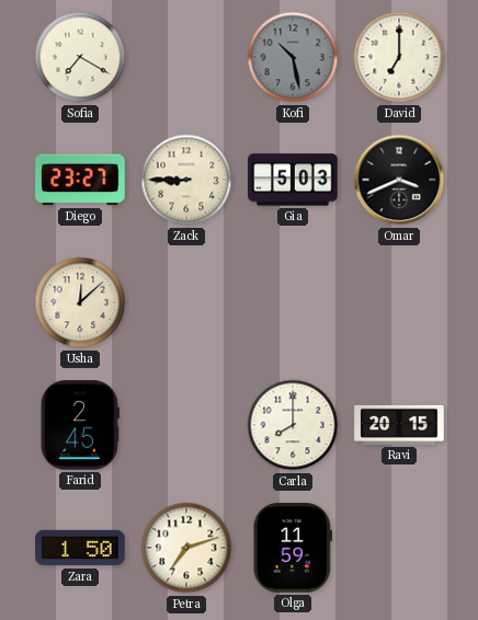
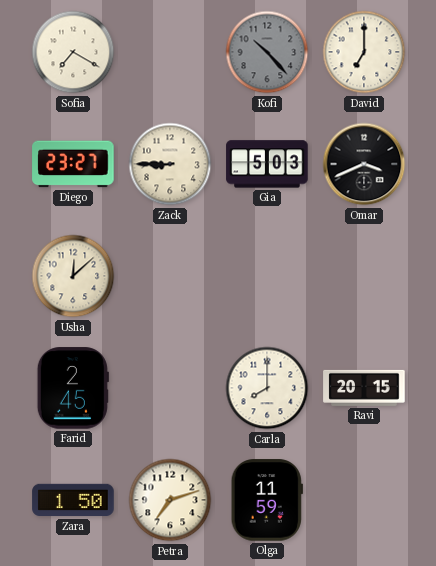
Kofi: 10:28 -> 10:23 (267, 52)
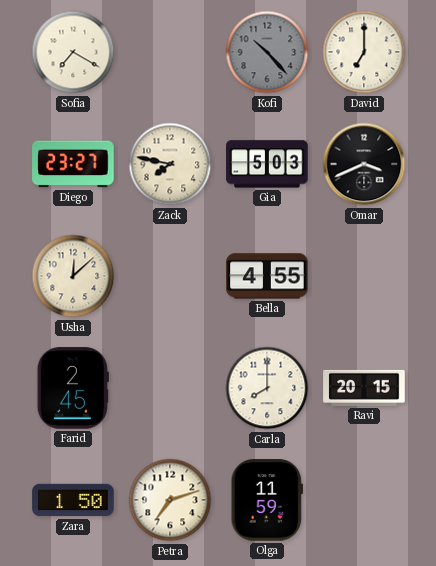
Zack: 8:45 -> 7:47 (170, 164)
Bella: none -> 4:55 (267, 276)
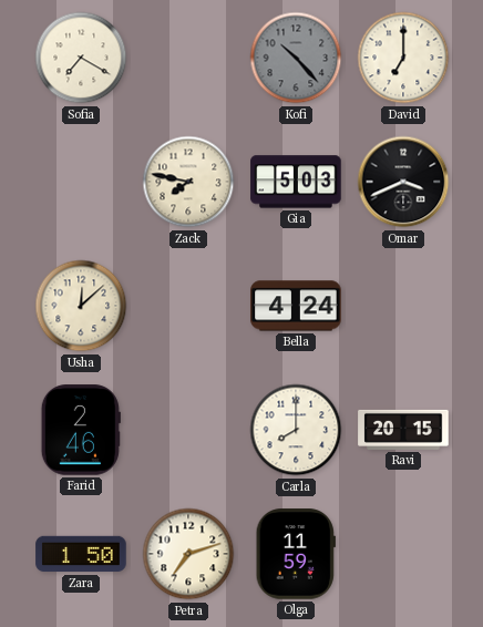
Diego: 23:27 -> none (73, 164)
Bella: 4:55 -> 4:24 (296, 306)
Farid: 2:45 -> 2:46 (81, 430)
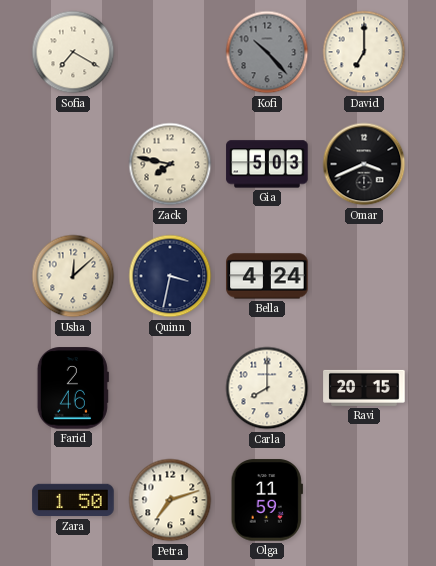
Quinn: none -> 3:32 (170, 276)
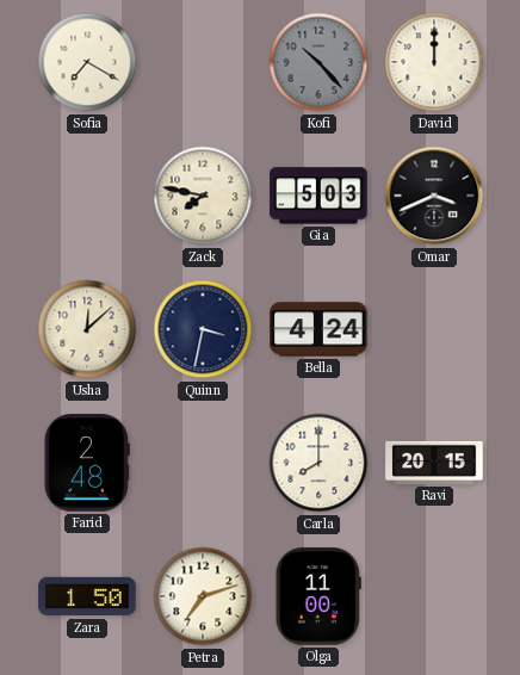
David: 7:00 -> 12:00 (434, 62)
Farid: 2:46 -> 2:48 (87, 463)
Olga: 11:59 -> 11:00 (318, 596)
